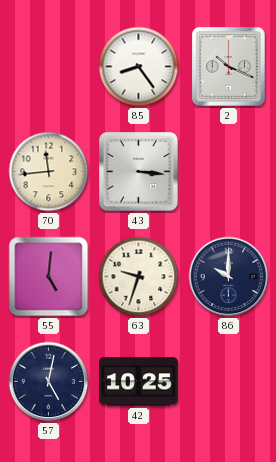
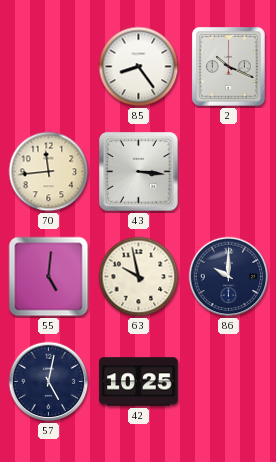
63: 9:33 -> 9:58 (139, 277)
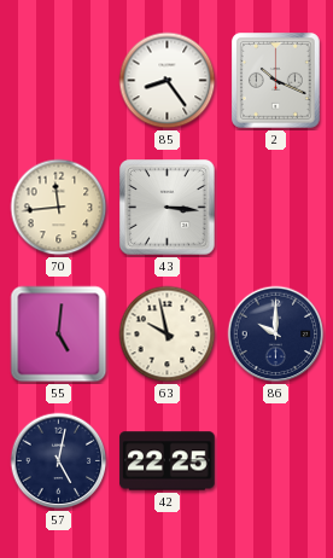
42: 10:25 -> 22:25 (168, 461)
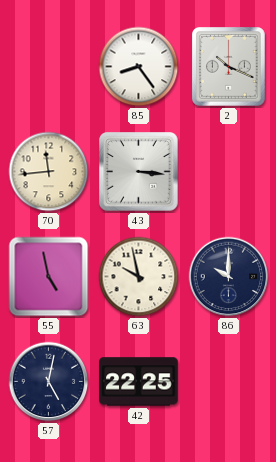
55: 5:01 -> 4:58 (49, 277)
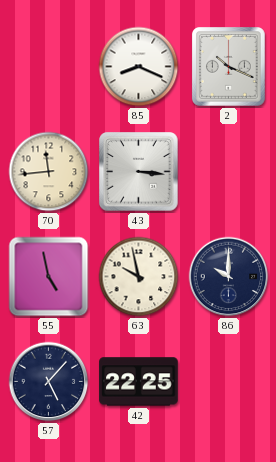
85: 8:24 -> 8:19 (139, 67)
57: 5:02 -> 5:07 (49, 382)
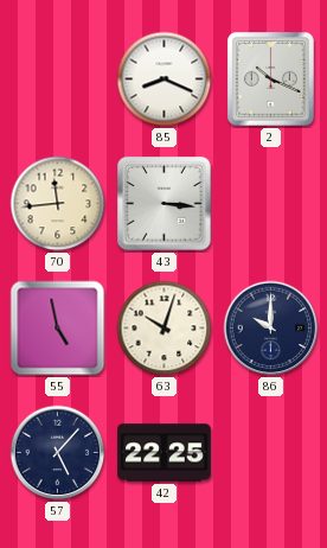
63: 9:58 -> 10:03 (165, 329)
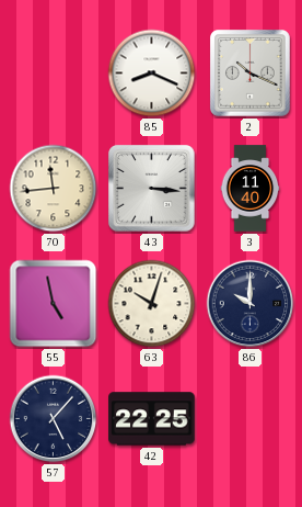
3: none -> 11:40 (251, 189)
